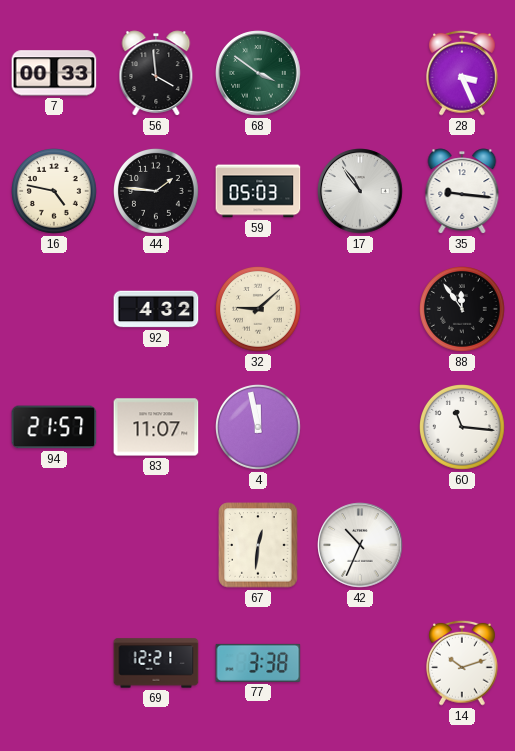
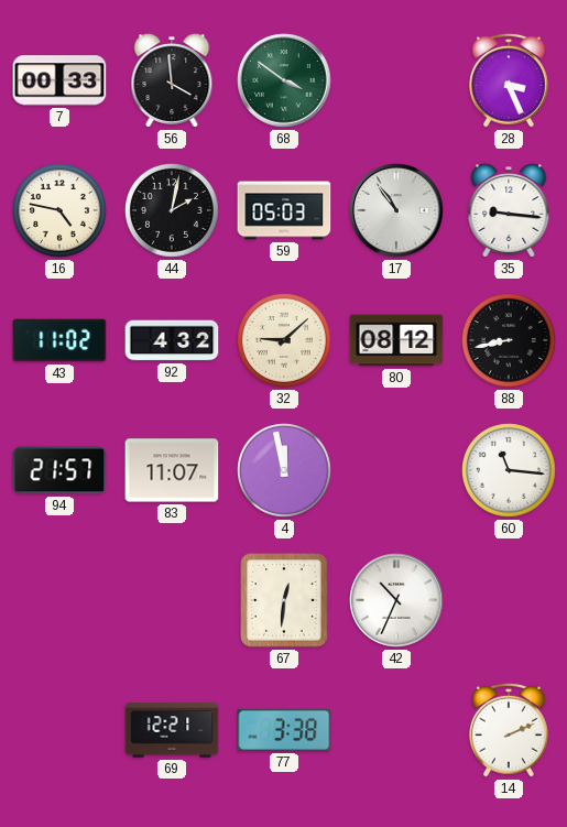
44: 1:46 -> 2:02 (173, 211)
43: none -> 11:02 (59, 340)
80: none -> 08:12 (396, 340)
88: 11:54 -> 8:43 (510, 341)
14: 10:12 -> 2:11 (510, 730)
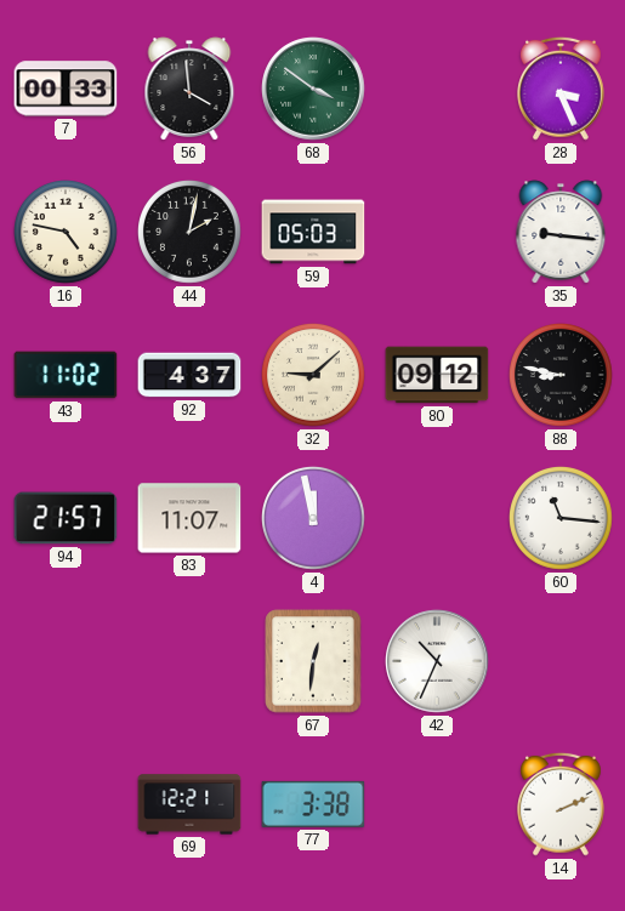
17: 10:54 -> none (396, 210)
92: 4:32 -> 4:37 (189, 375)
80: 08:12 -> 09:12 (437, 375)
88: 8:43 -> 8:47 (562, 376)
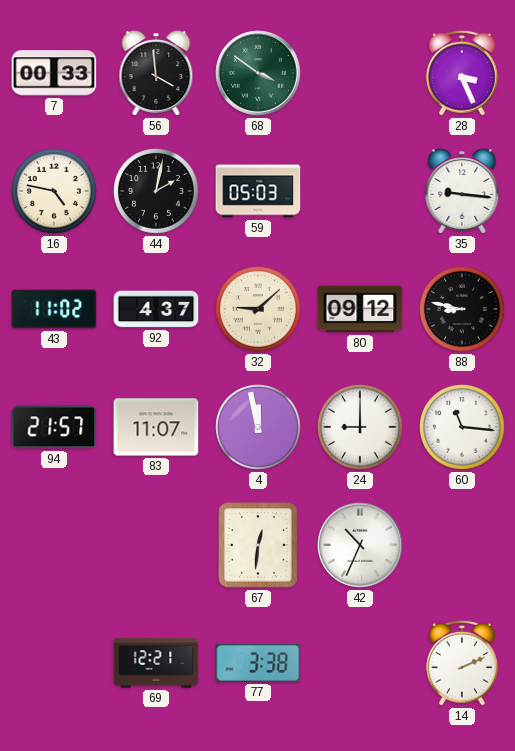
24: none -> 9:00 (361, 428)
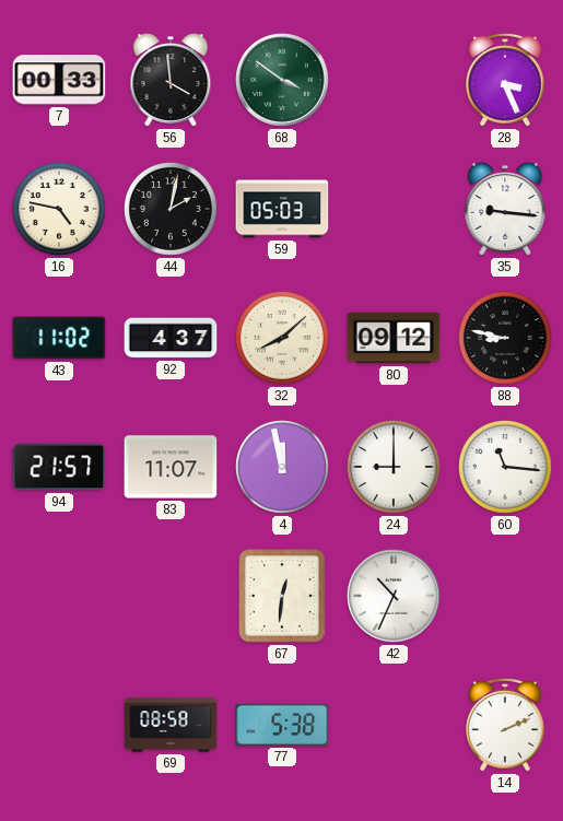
32: 9:08 -> 8:08 (283, 339)
69: 12:21 -> 08:58 (171, 725)
77: 3:38 -> 5:38 (282, 725)
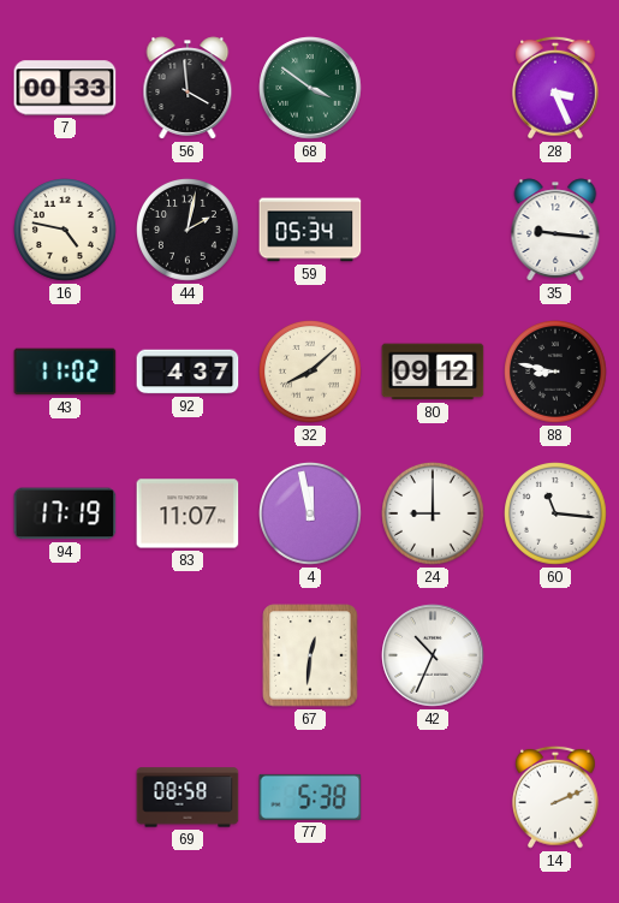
59: 05:03 -> 05:34 (310, 230)
94: 21:57 -> 17:19 (65, 513)
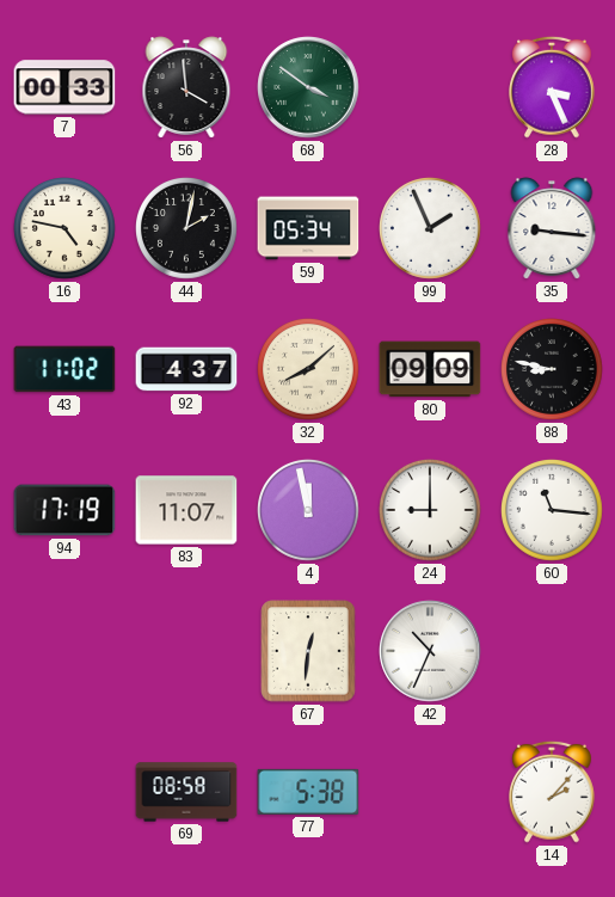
99: none -> 1:56 (431, 229)
80: 09:12 -> 09:09 (430, 369)
14: 2:11 -> 2:07 (553, 792)
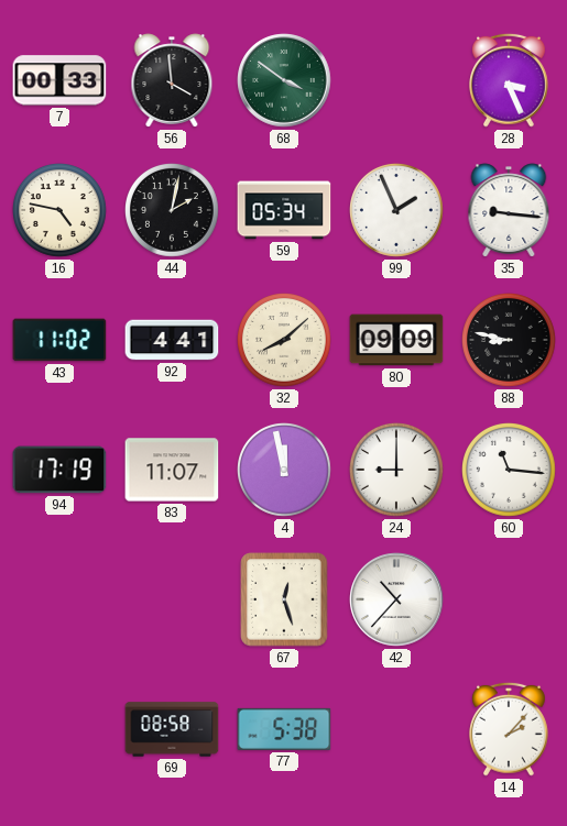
92: 4:37 -> 4:41 (172, 340)
67: 12:31 -> 12:27 (284, 599)
42: 10:34 -> 10:37 (396, 599)
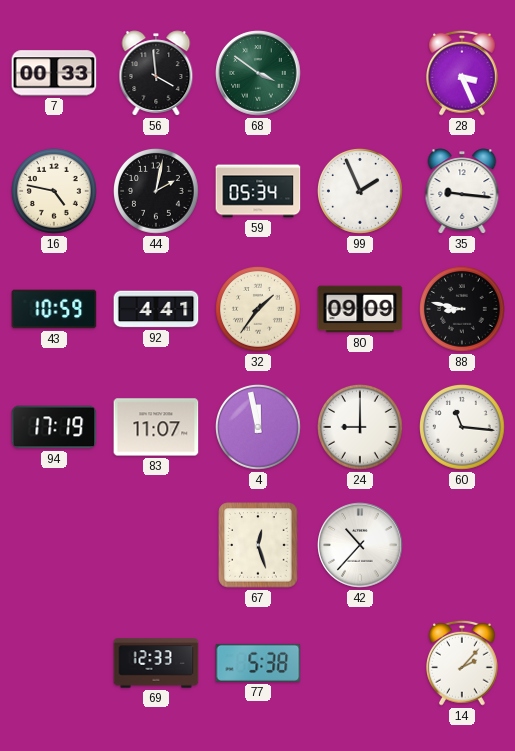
43: 11:02 -> 10:59 (54, 309)
32: 8:08 -> 1:36 (259, 310)
69: 08:58 -> 12:33 (156, 663)
